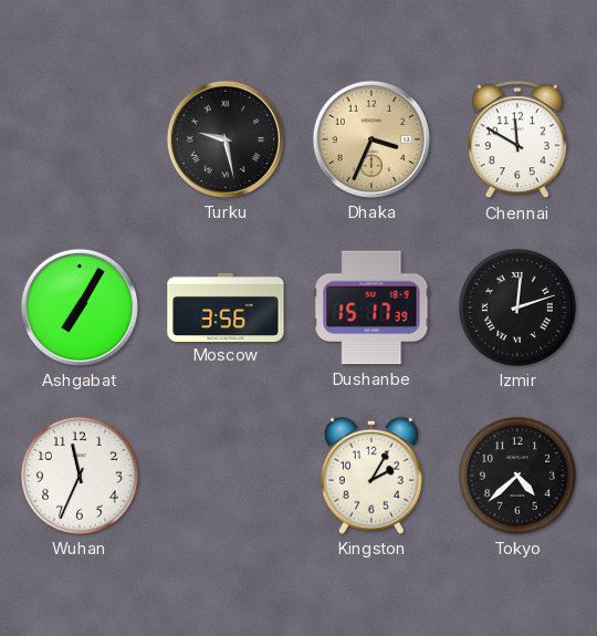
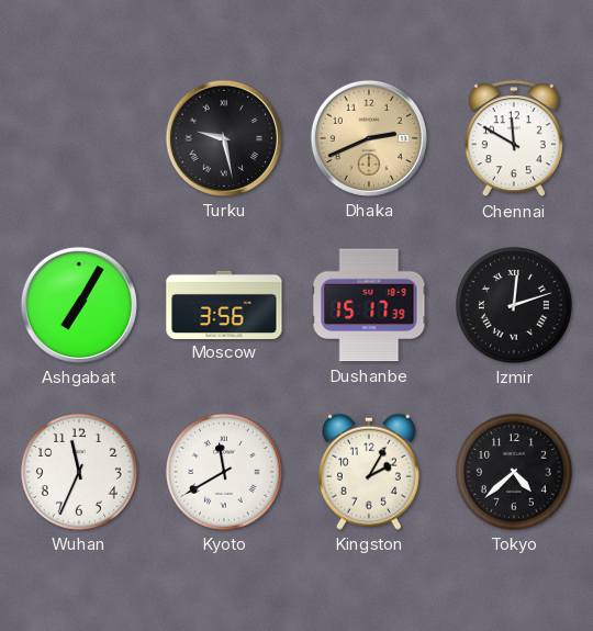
Dhaka: 3:34 -> 2:41 (369, 138)
Kyoto: none -> 11:40 (224, 472)
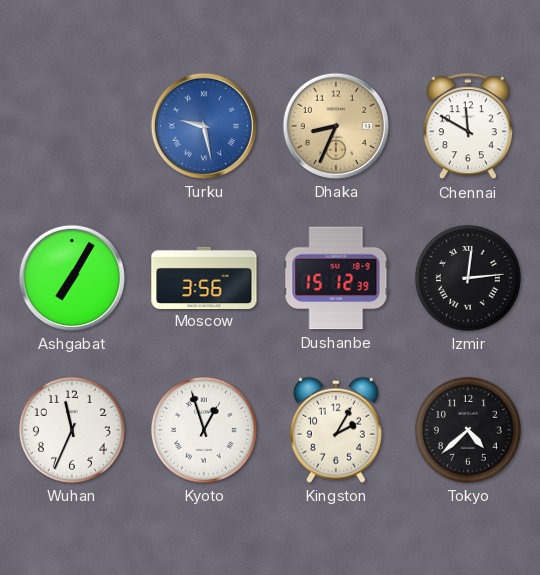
Turku dial: black -> blue (204, 126)
Dhaka: 2:41 -> 8:34 (336, 126)
Dushanbe: 15:17 -> 15:12 (336, 278)
Izmir: 12:12 -> 12:14 (468, 278)
Kyoto: 11:40 -> 12:57 (204, 430)
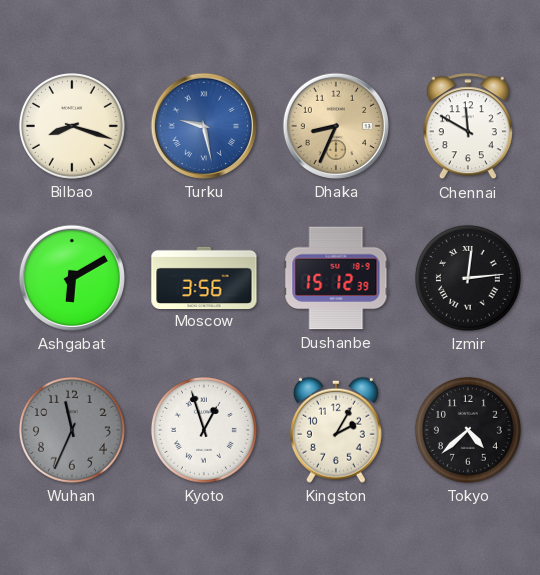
Bilbao: none -> 8:18 (72, 126)
Ashgabat: 7:05 -> 6:10 (72, 278)
Wuhan dial: white -> grey (72, 430)
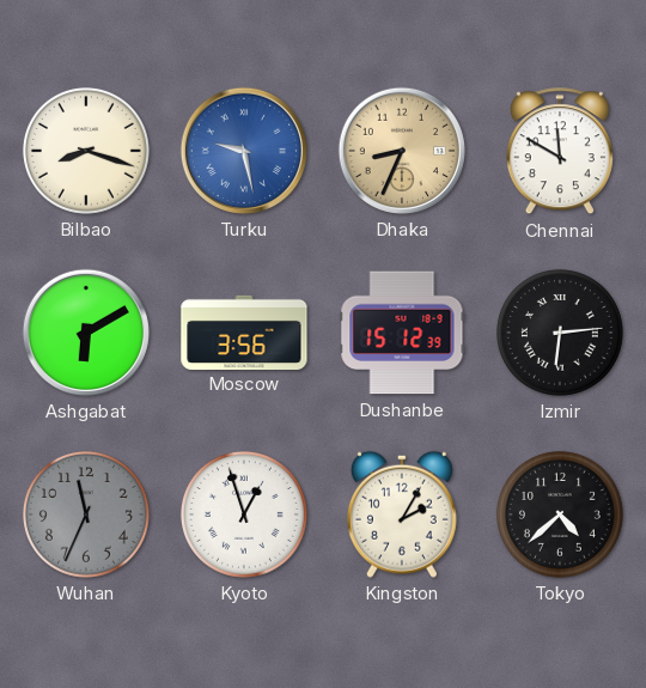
Izmir: 12:14 -> 6:14 (560, 333)
